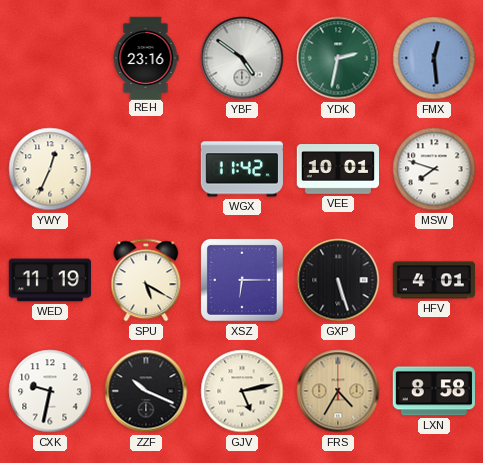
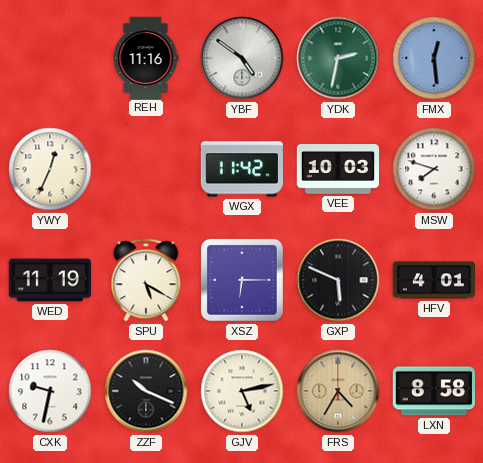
REH: 23:16 -> 11:16 (146, 57)
VEE: 10:01 -> 10:03 (337, 169)
GXP: 5:27 -> 5:49 (338, 280)
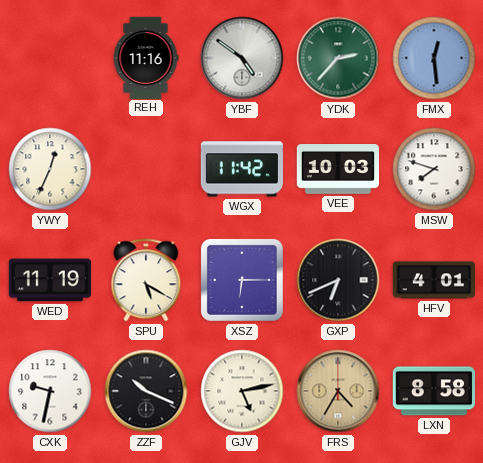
YDK: 2:32 -> 2:37 (338, 58)
GXP: 5:49 -> 6:41 (338, 280)
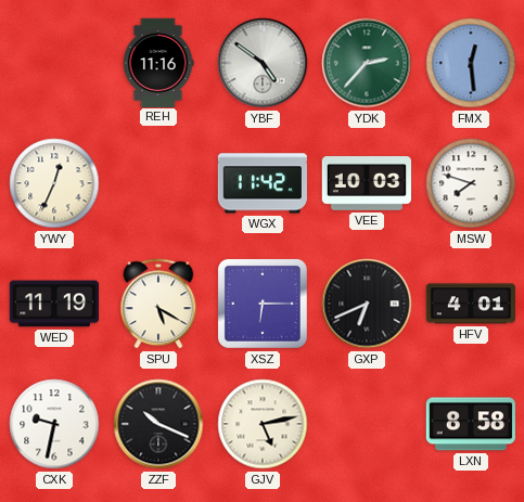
FRS: 4:35 -> none (338, 391)
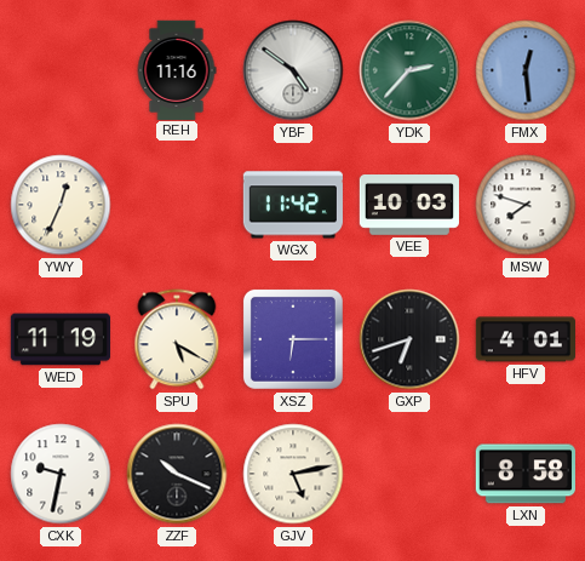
GXP: 6:41 -> 6:42 (409, 339)
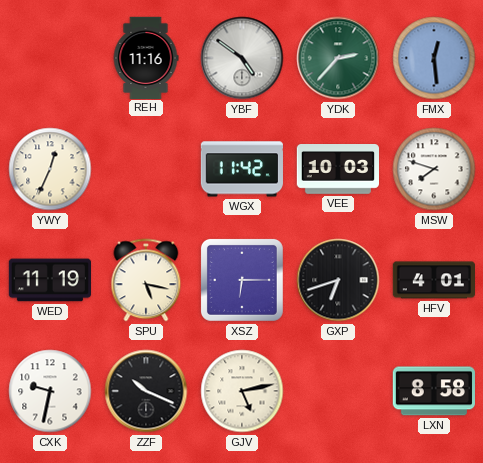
SPU: 5:20 -> 5:17 (146, 280)
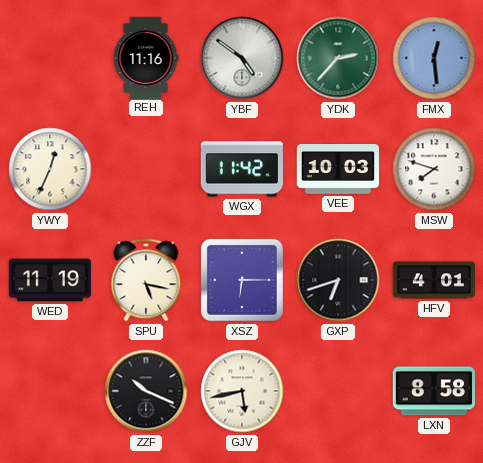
CXK: 9:32 -> none (50, 391)
GJV: 5:13 -> 5:43 (242, 391)
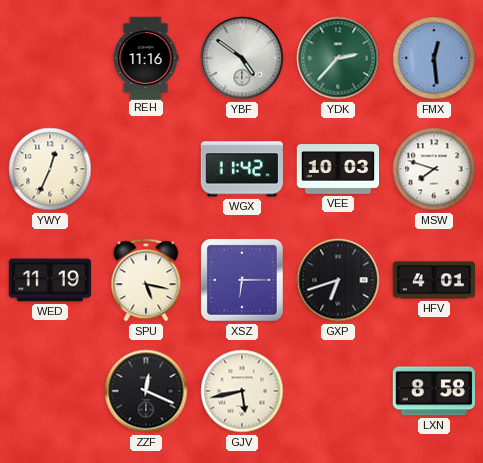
ZZF: 10:19 -> 12:19 (146, 391)
